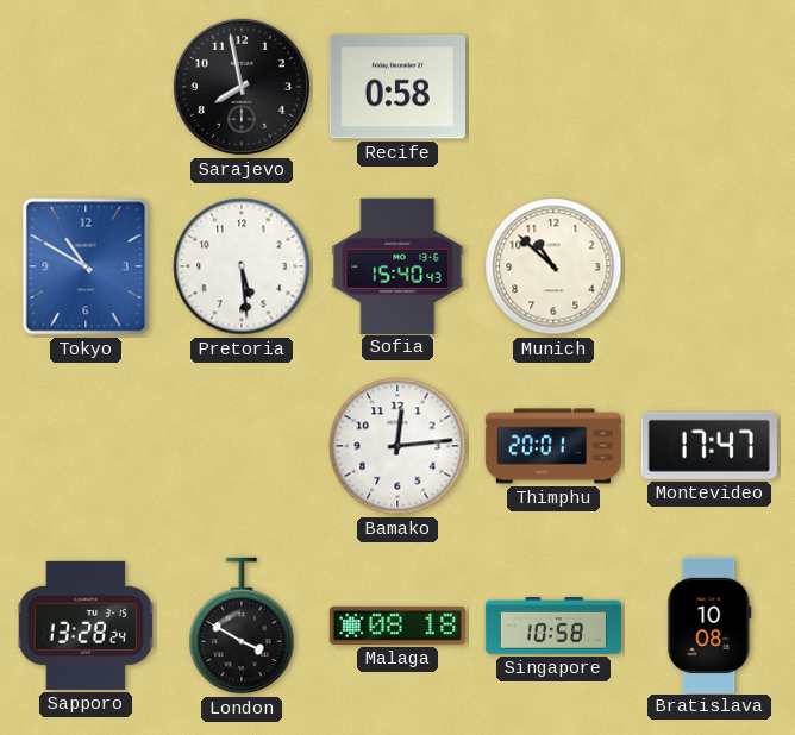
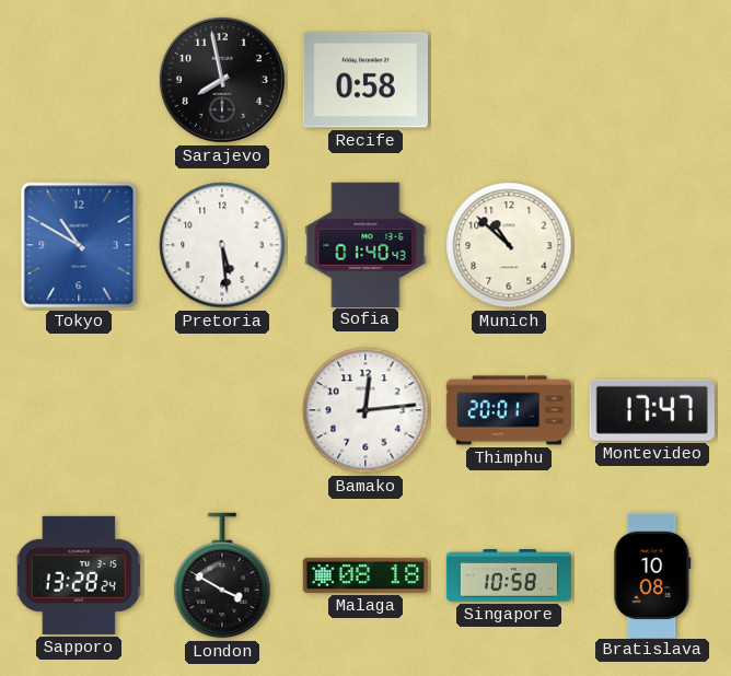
Sofia: 15:40 -> 01:40 (366, 244)
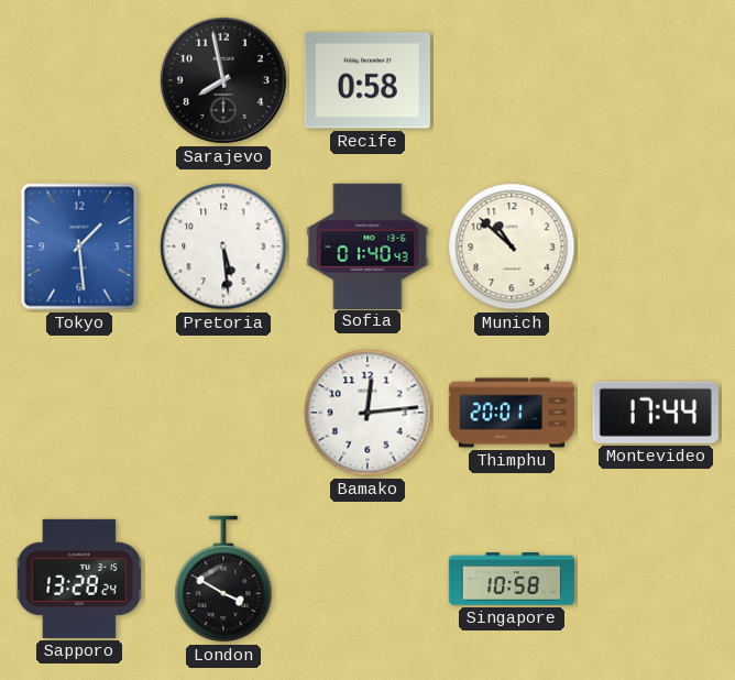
Tokyo: 10:50 -> 1:29 (79, 246)
Montevideo: 17:47 -> 17:44 (656, 413)
Malaga: 08:18 -> none (364, 575)
Bratislava: 10:08 -> none (652, 574)
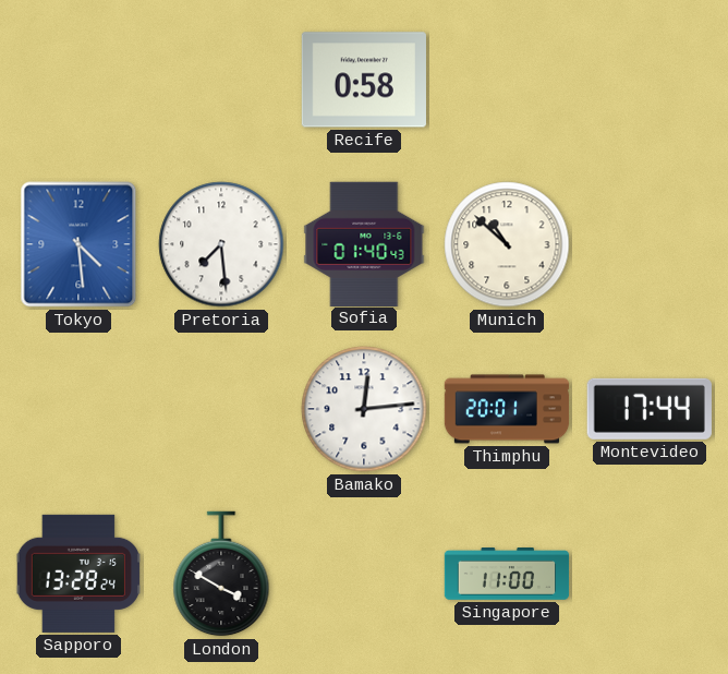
Sarajevo: 7:58 -> none (223, 80)
Tokyo: 1:29 -> 4:29 (78, 244)
Pretoria: 5:29 -> 7:29 (221, 244)
Singapore: 10:58 -> 11:00 (507, 574)
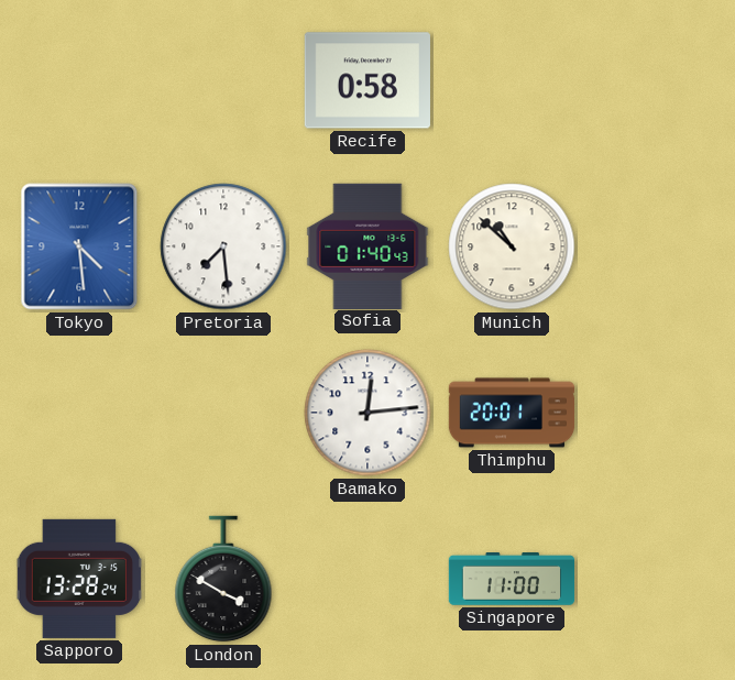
Montevideo: 17:44 -> none (650, 409)
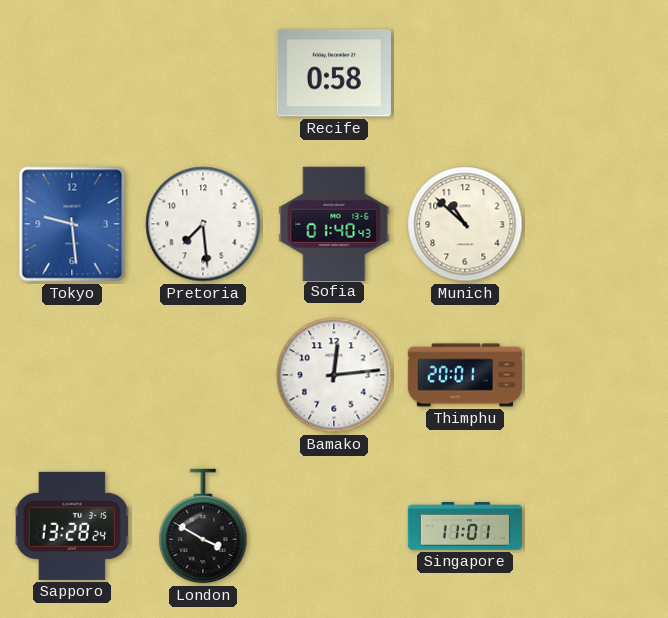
Tokyo: 4:29 -> 9:29 (72, 224)
Singapore: 11:00 -> 11:01 (465, 526)
